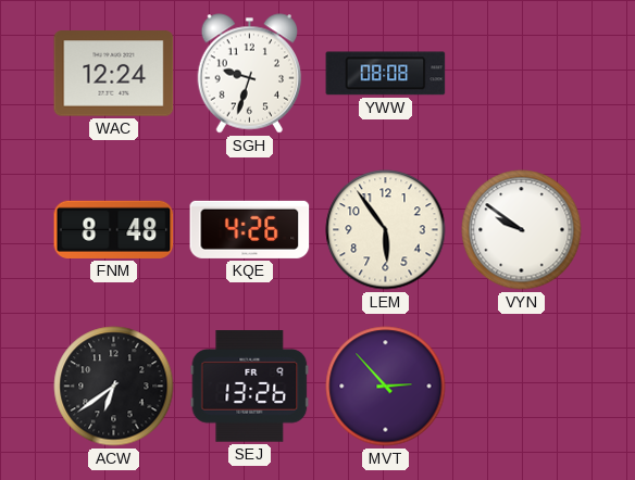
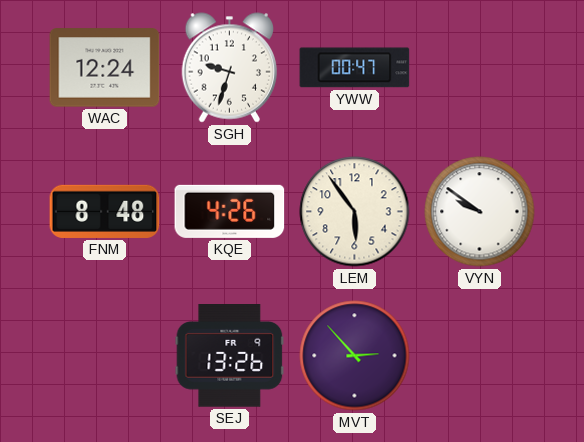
YWW: 08:08 -> 00:47 (355, 68)
ACW: 6:39 -> none (114, 387)
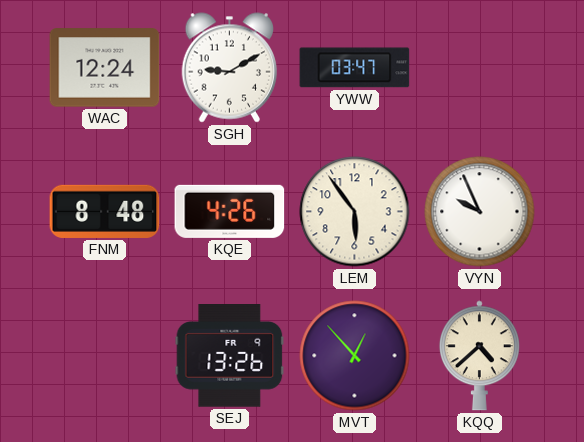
SGH: 9:33 -> 9:10 (230, 68)
YWW: 00:47 -> 03:47 (355, 68)
VYN: 9:51 -> 9:56 (480, 212)
MVT: 2:53 -> 12:53 (355, 356)
KQQ: none -> 4:38 (479, 356)
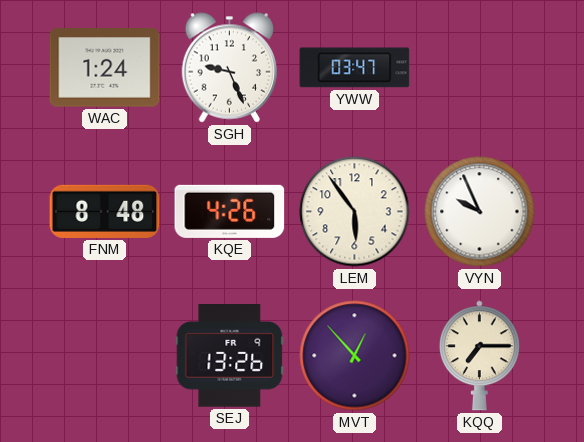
WAC: 12:24 -> 1:24 (105, 68)
SGH: 9:10 -> 9:26 (230, 68)
KQQ: 4:38 -> 7:15 (479, 356)
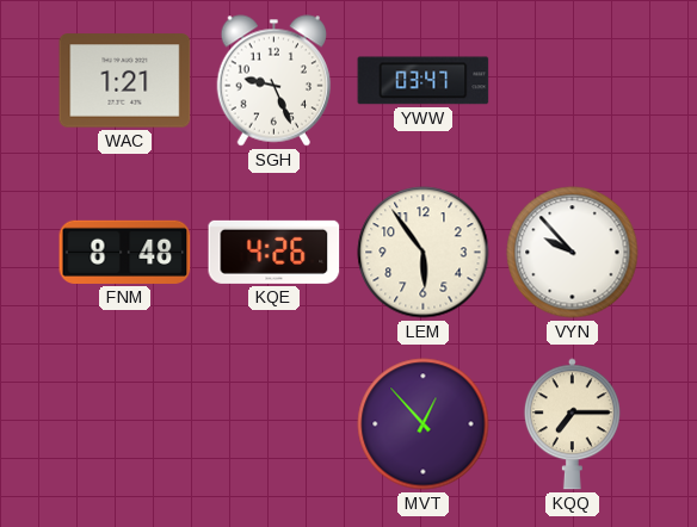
WAC: 1:24 -> 1:21 (125, 81)
VYN: 9:56 -> 9:53 (573, 253)
SEJ: 13:26 -> none (230, 356)
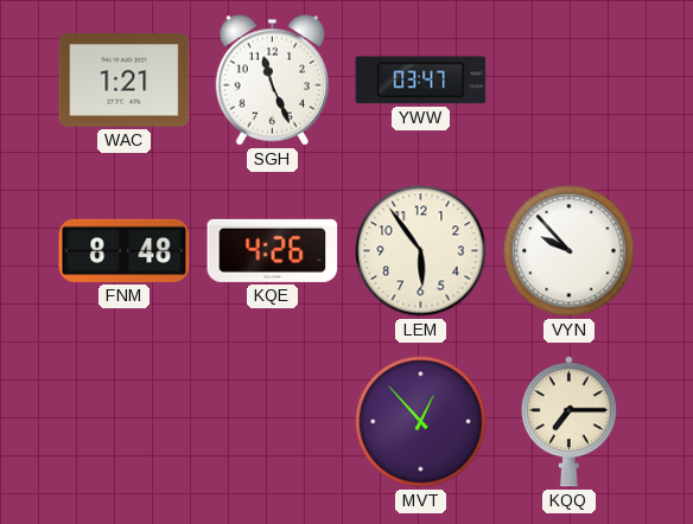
SGH: 9:26 -> 11:26 (273, 81)
